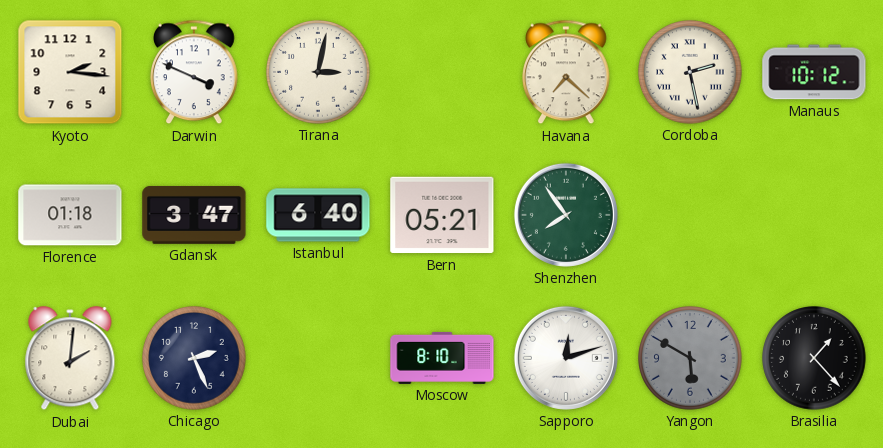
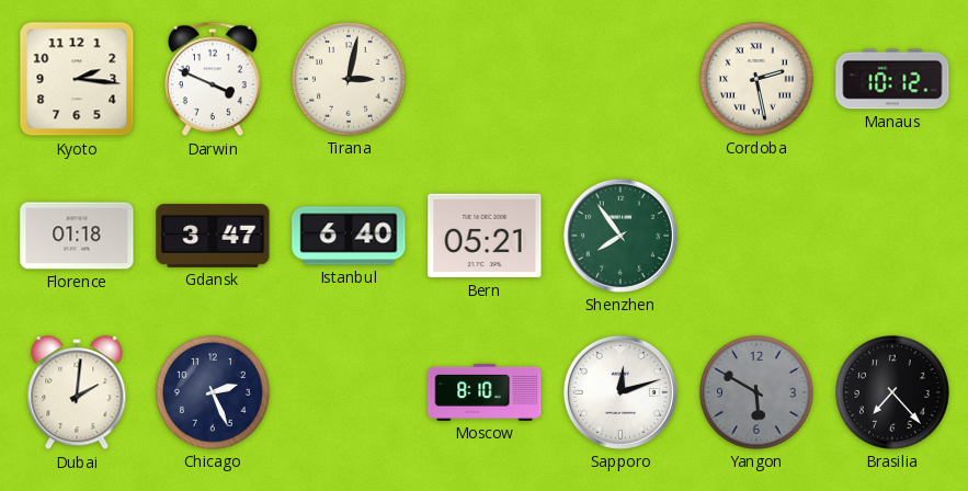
Havana: 7:22 -> none (566, 72)
Brasilia: 1:23 -> 7:23 (892, 392)
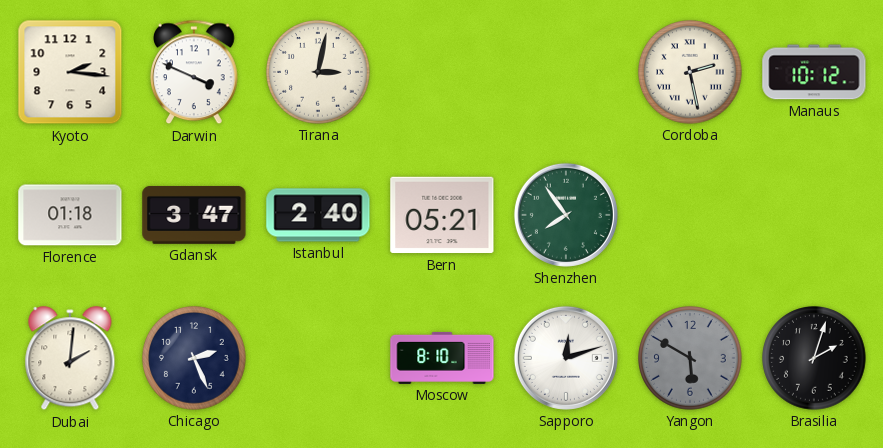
Istanbul: 6:40 -> 2:40 (318, 215)
Brasilia: 7:23 -> 2:03 (814, 358)
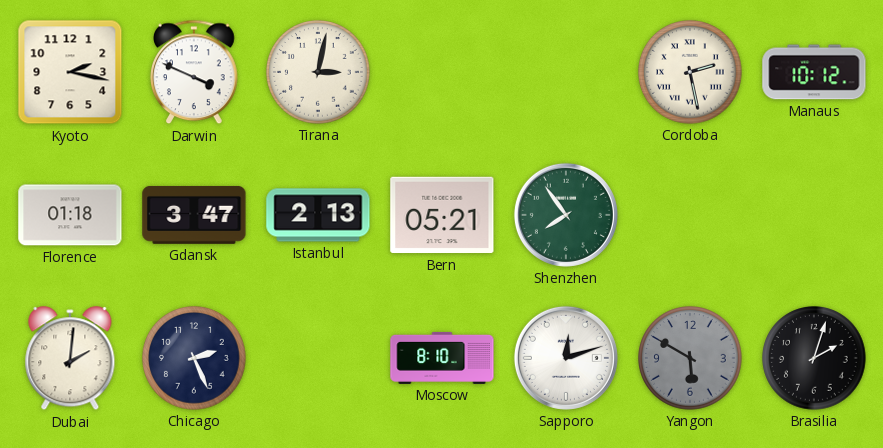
Kyoto: 2:16 -> 2:17 (70, 72)
Istanbul: 2:40 -> 2:13 (318, 215)
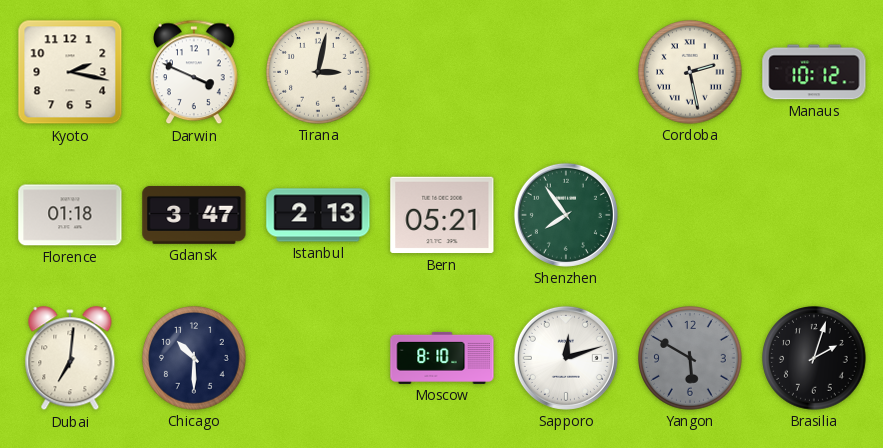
Dubai: 2:01 -> 7:01 (70, 359)
Chicago: 2:26 -> 10:30 (194, 358)
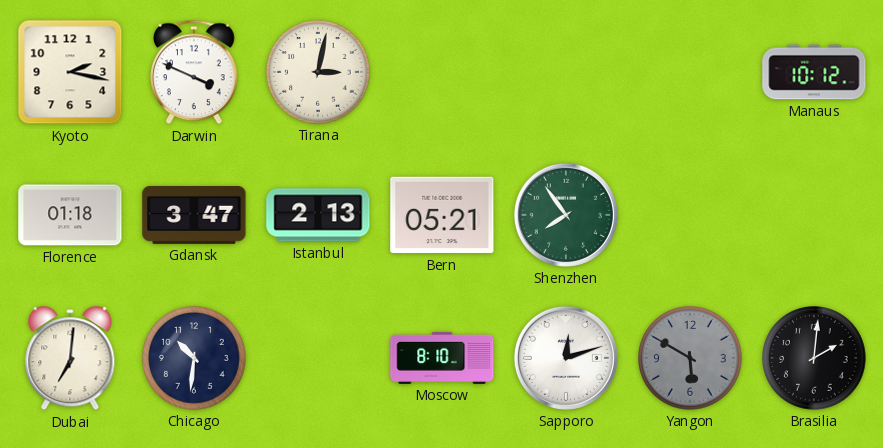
Cordoba: 2:28 -> none (690, 72)
Chicago: 10:30 -> 10:31 (194, 358)
Brasilia: 2:03 -> 2:01 (814, 358)
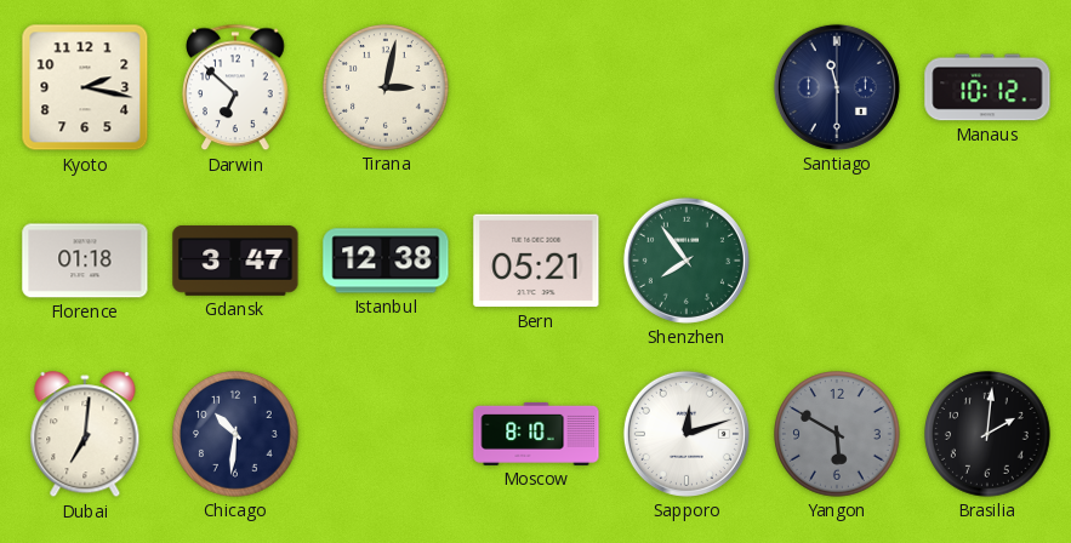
Darwin: 3:49 -> 6:52 (235, 87)
Santiago: none -> 11:30 (837, 87)
Istanbul: 2:13 -> 12:38 (386, 261)
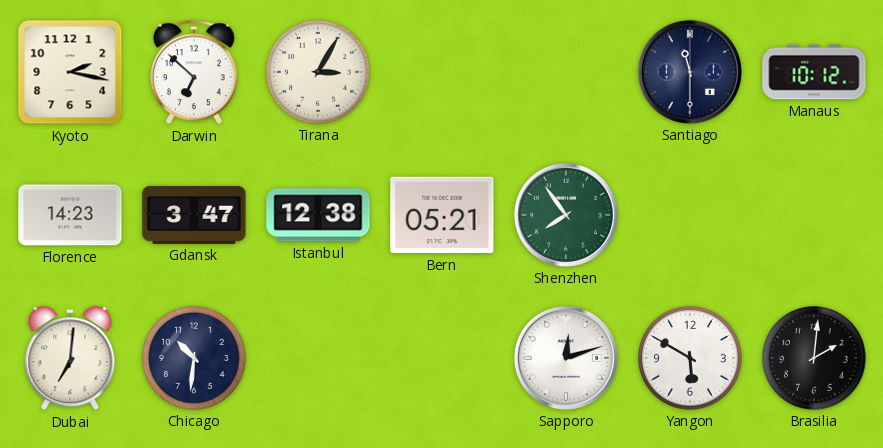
Tirana: 3:02 -> 3:05 (318, 72)
Florence: 01:18 -> 14:23 (70, 215)
Moscow: 8:10 -> none (536, 434)
Yangon dial: grey -> white (690, 358)
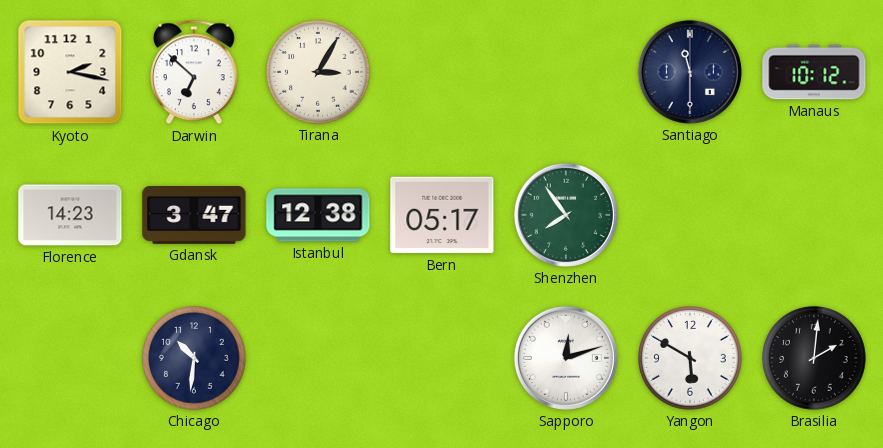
Bern: 05:21 -> 05:17 (442, 215)
Dubai: 7:01 -> none (70, 359)
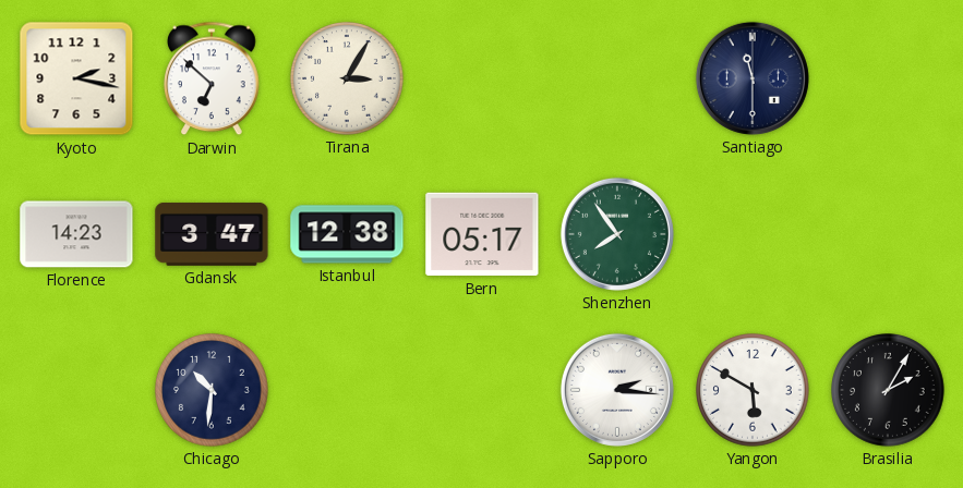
Manaus: 10:12 -> none (814, 72)
Sapporo: 12:12 -> 2:16 (617, 390)
Brasilia: 2:01 -> 2:05 (888, 390)
